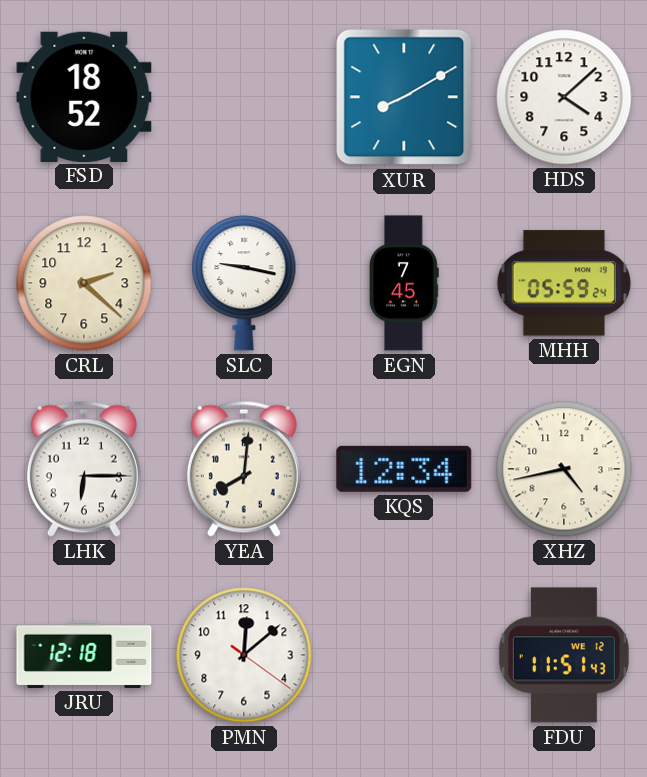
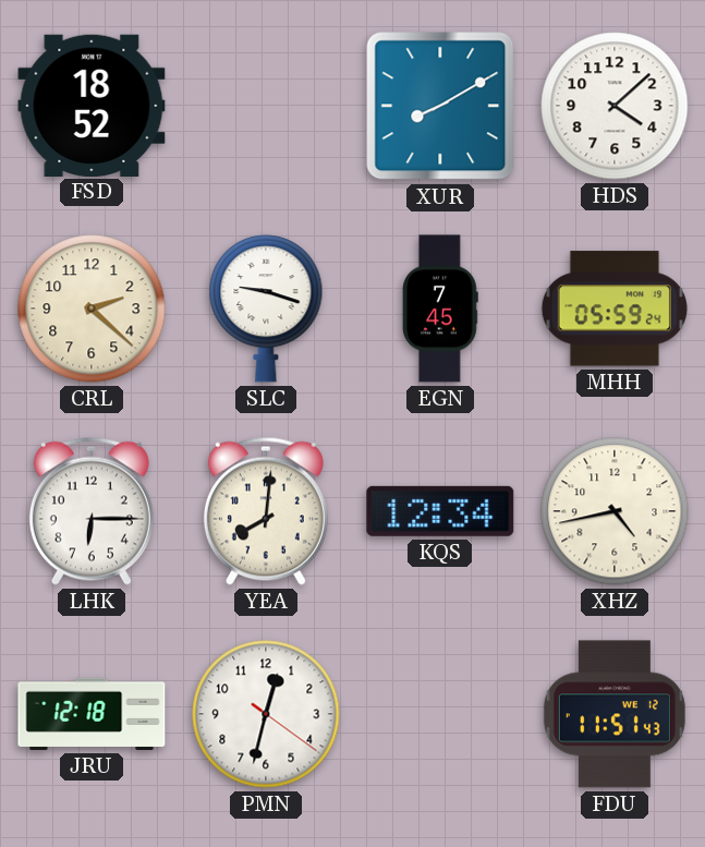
SLC: 9:17 -> 9:18 (266, 308)
PMN: 12:08 -> 12:32 (266, 714)
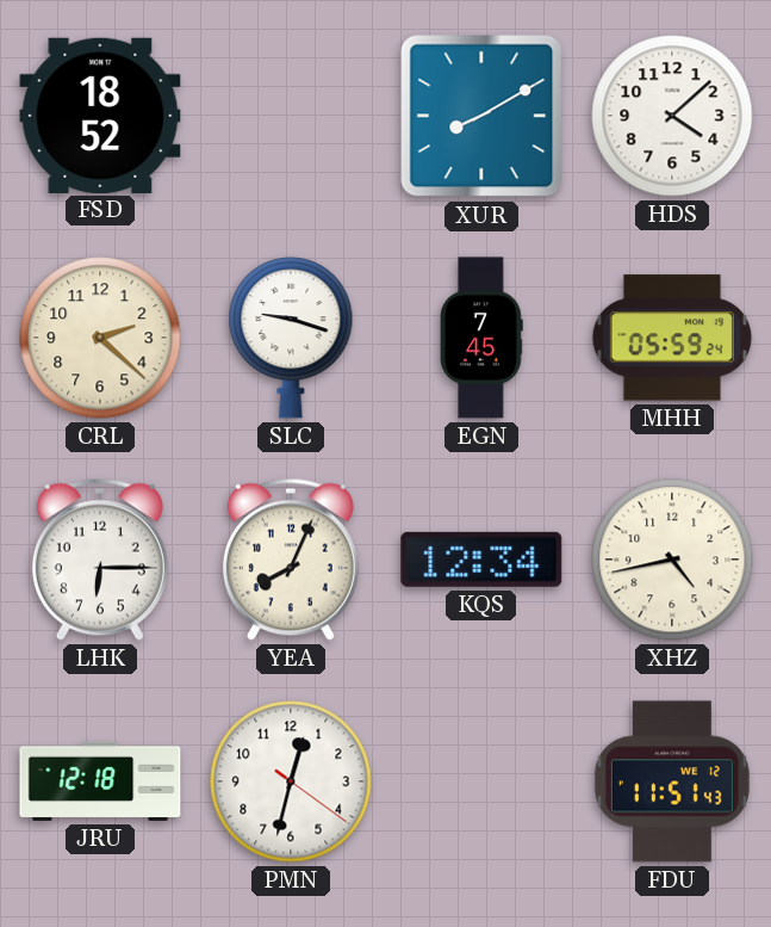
YEA: 8:01 -> 8:04 (291, 560)
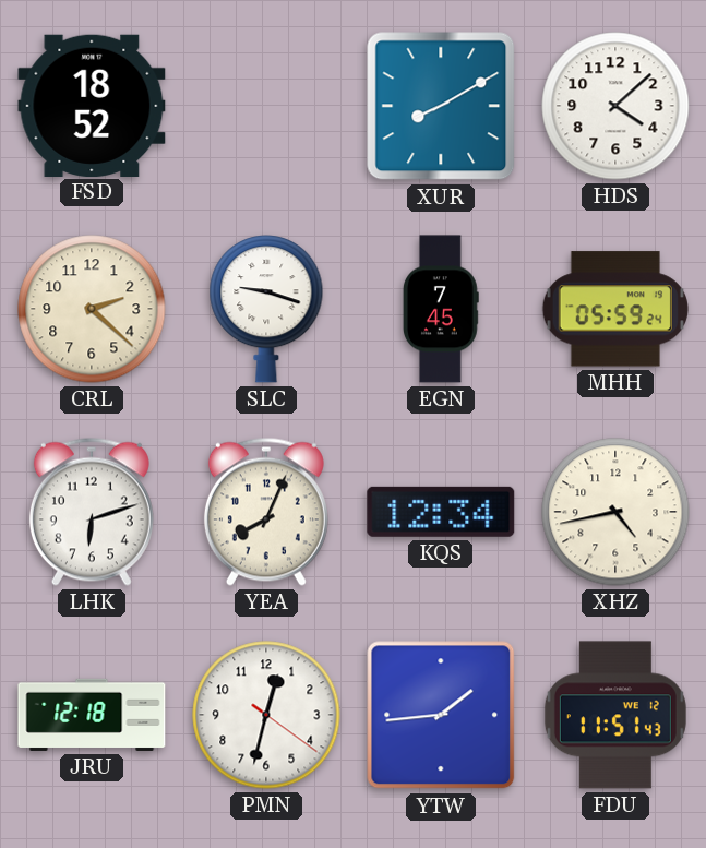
LHK: 6:15 -> 6:12 (92, 512)
YTW: none -> 1:44 (441, 715)
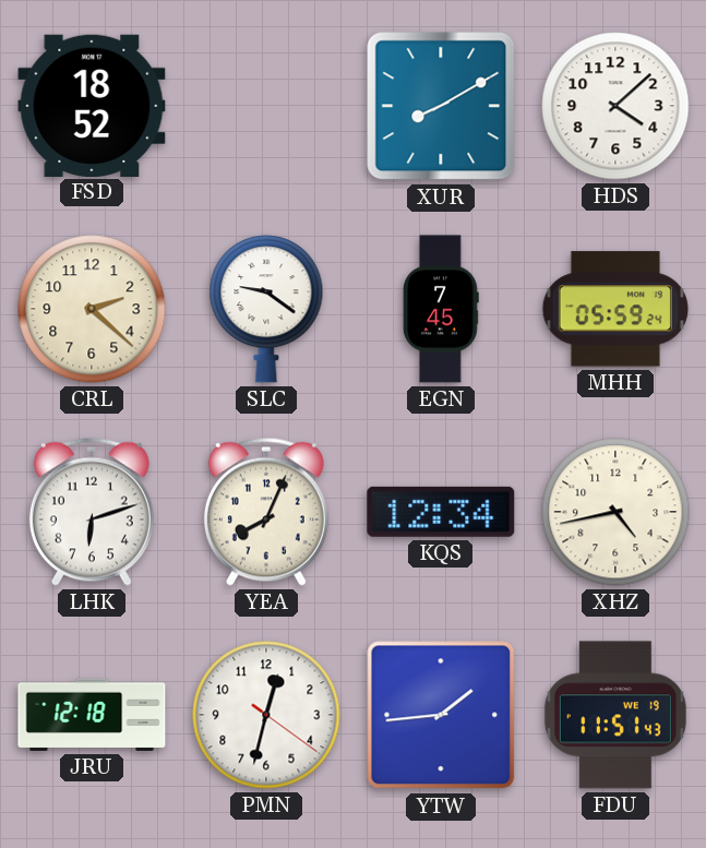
SLC: 9:18 -> 9:21 (266, 309)
FDU date: WE 12 -> WE 19 (615, 715)
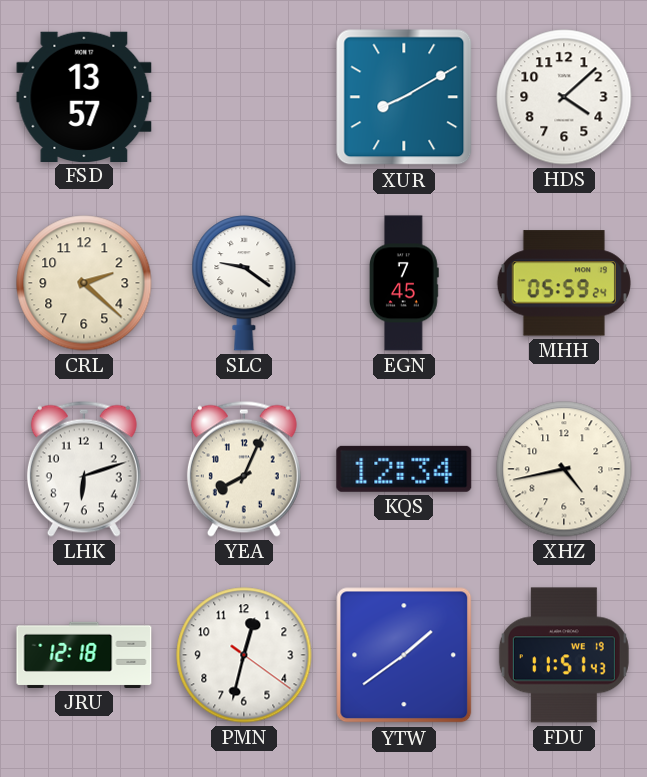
FSD: 18:52 -> 13:57 (84, 96)
YTW: 1:44 -> 1:39 (404, 655)
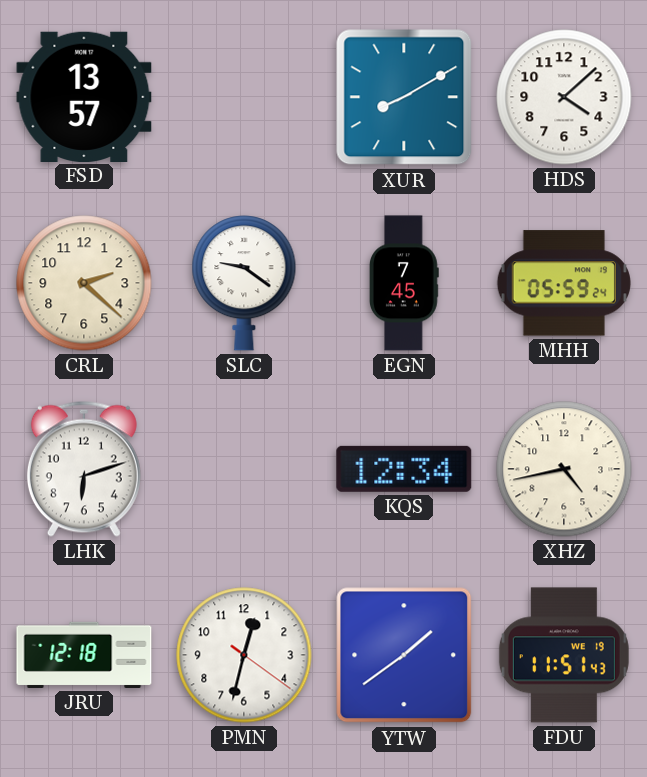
YEA: 8:04 -> none (244, 469)
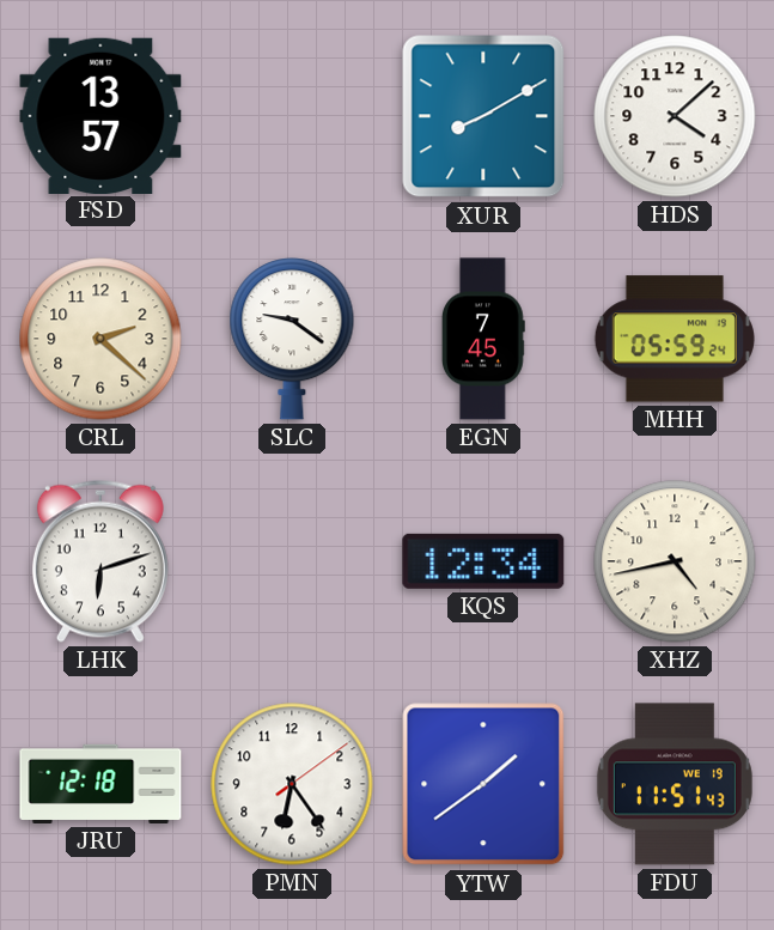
PMN: 12:32 -> 6:24 (292, 784)
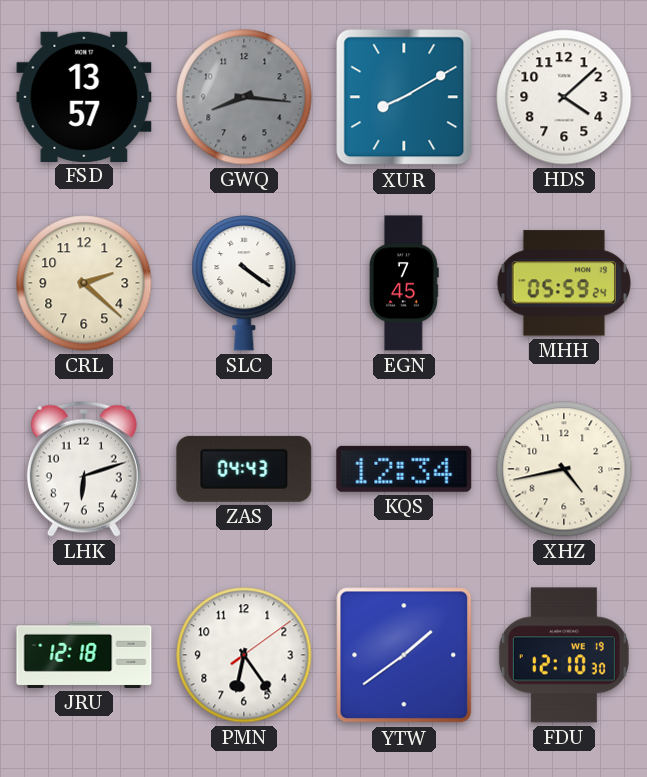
GWQ: none -> 8:16 (244, 97)
SLC: 9:21 -> 4:21 (244, 283)
ZAS: none -> 04:43 (244, 469)
FDU: 11:51 -> 12:10 (564, 655)
